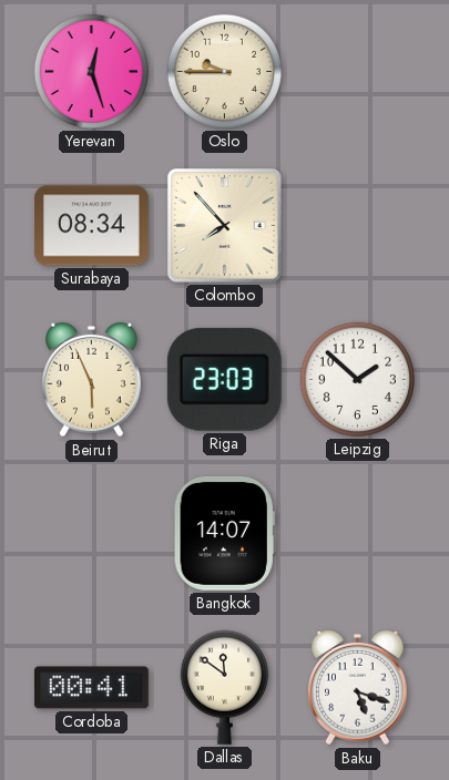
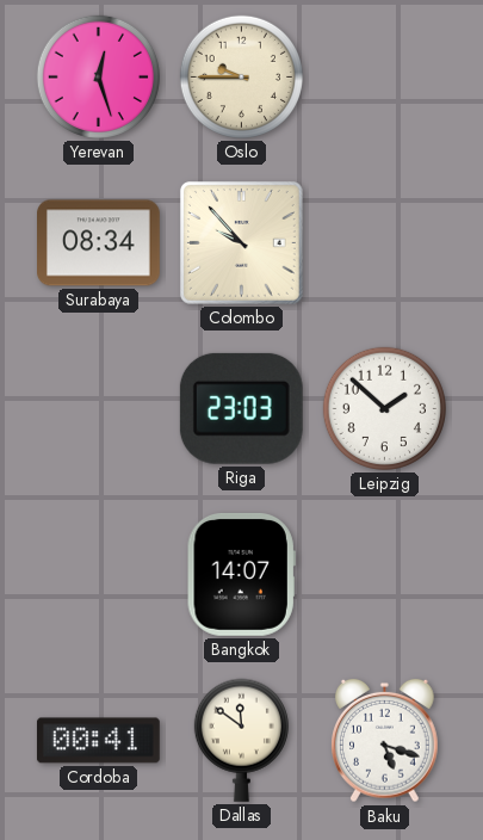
Colombo: 7:53 -> 9:53 (241, 242)
Beirut: 5:56 -> none (92, 380)
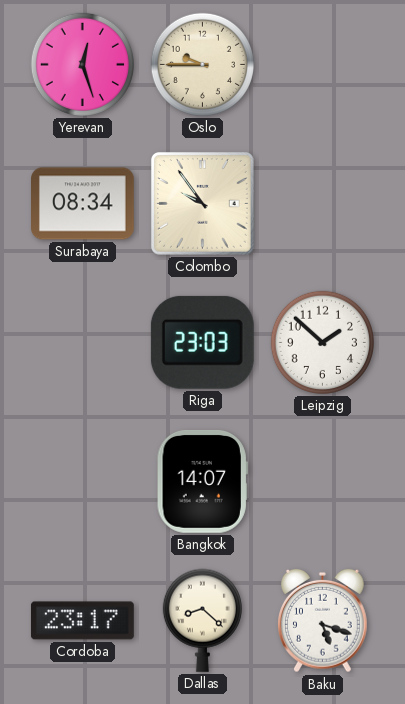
Colombo: 9:53 -> 9:54 (202, 203)
Cordoba: 00:41 -> 23:17 (82, 621)
Dallas: 11:51 -> 8:22 (202, 620)
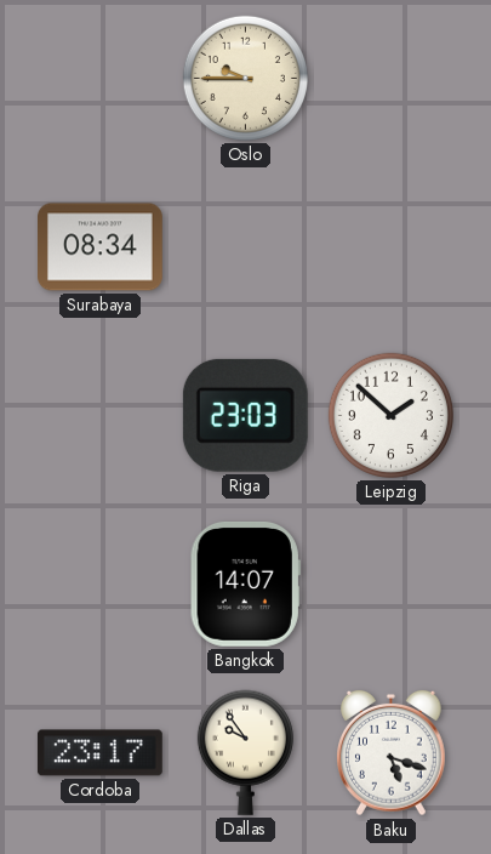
Yerevan: 12:27 -> none (82, 64)
Colombo: 9:54 -> none (202, 203)
Dallas: 8:22 -> 9:54 (245, 752)
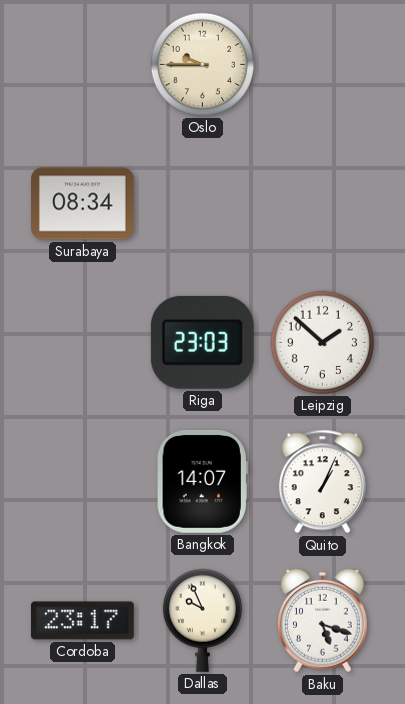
Quito: none -> 1:04 (322, 482)
Dallas: 9:54 -> 9:56 (202, 620)
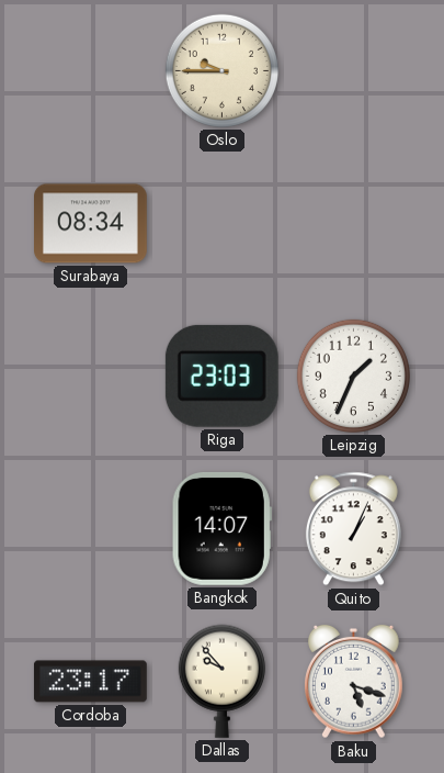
Leipzig: 1:52 -> 1:34 (353, 376)
Dallas: 9:56 -> 9:53 (221, 681)
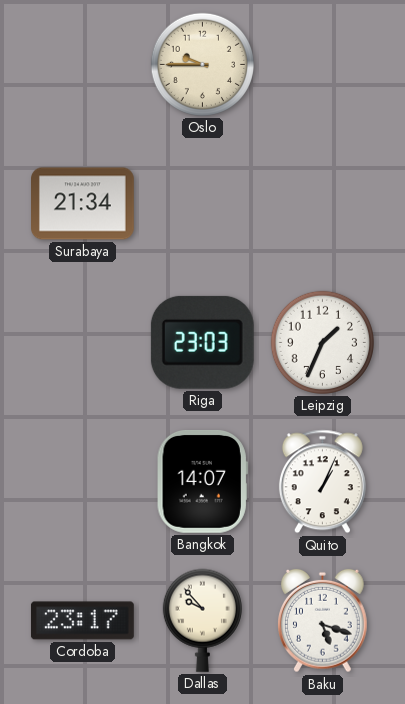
Surabaya: 08:34 -> 21:34 (83, 204)
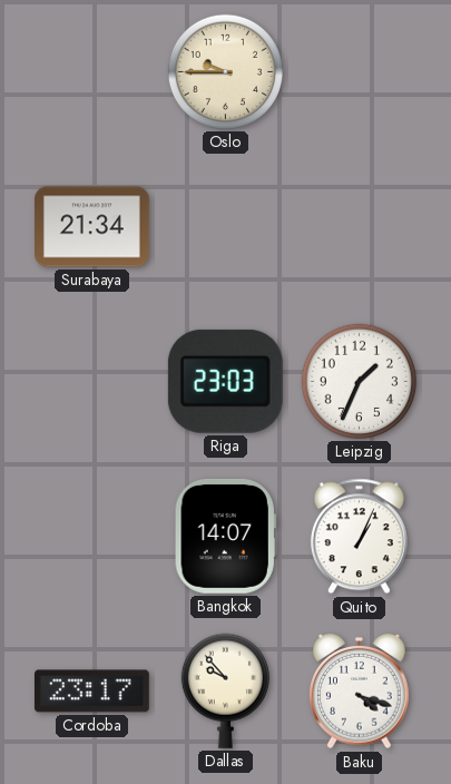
Baku: 5:18 -> 4:18 (360, 692)
